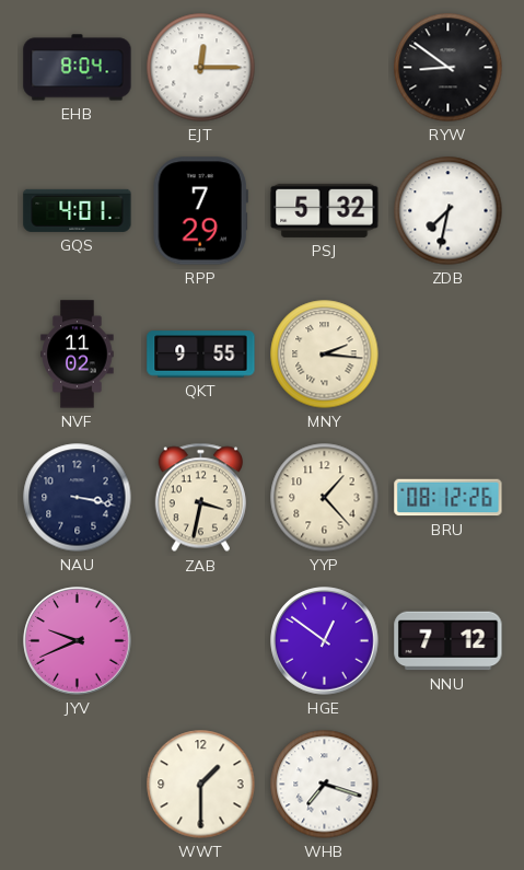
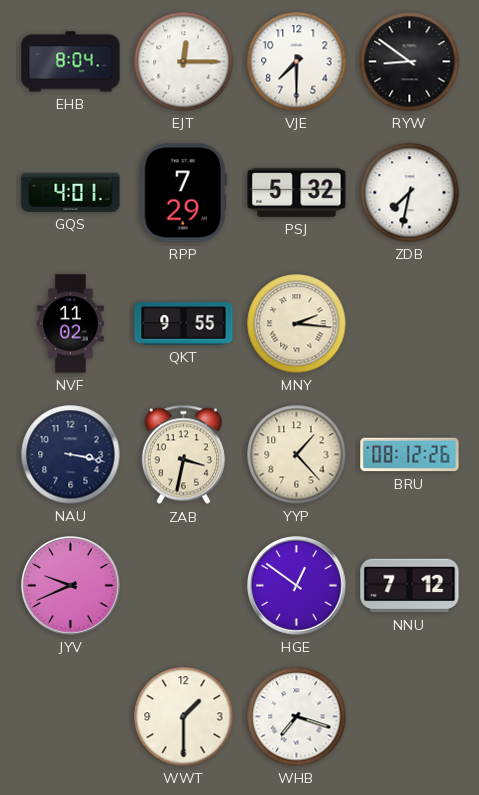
VJE: none -> 7:30 (297, 62)
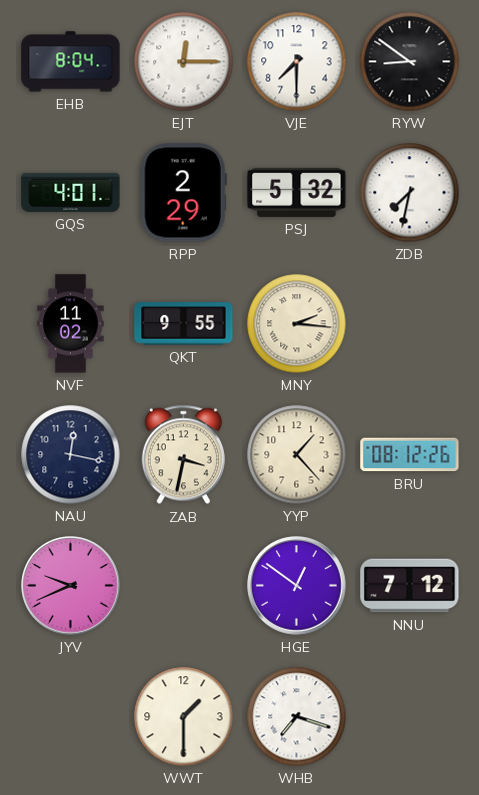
RPP: 7:29 -> 2:29 (183, 193)
NAU: 3:17 -> 12:17 (71, 455)
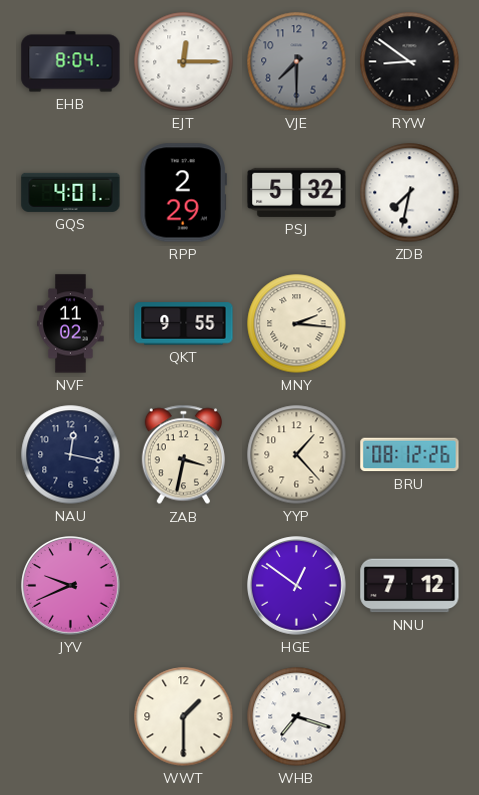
VJE dial: white -> grey (297, 62)
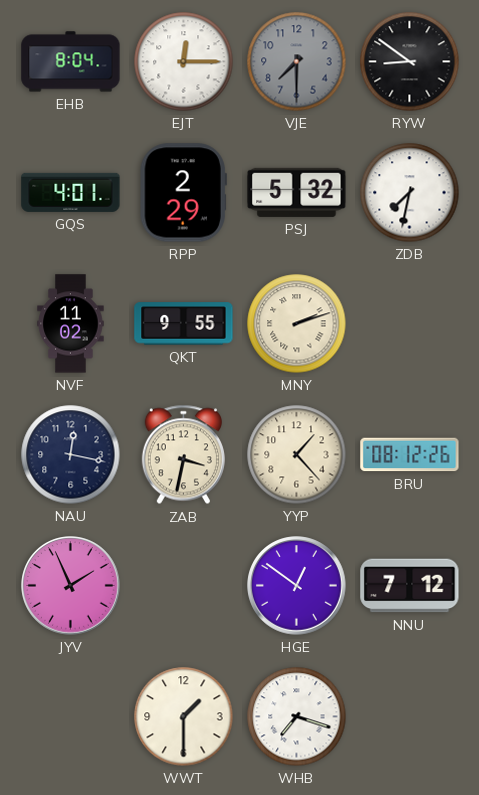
MNY: 2:16 -> 2:12 (297, 324)
JYV: 9:41 -> 1:56 (71, 586)
